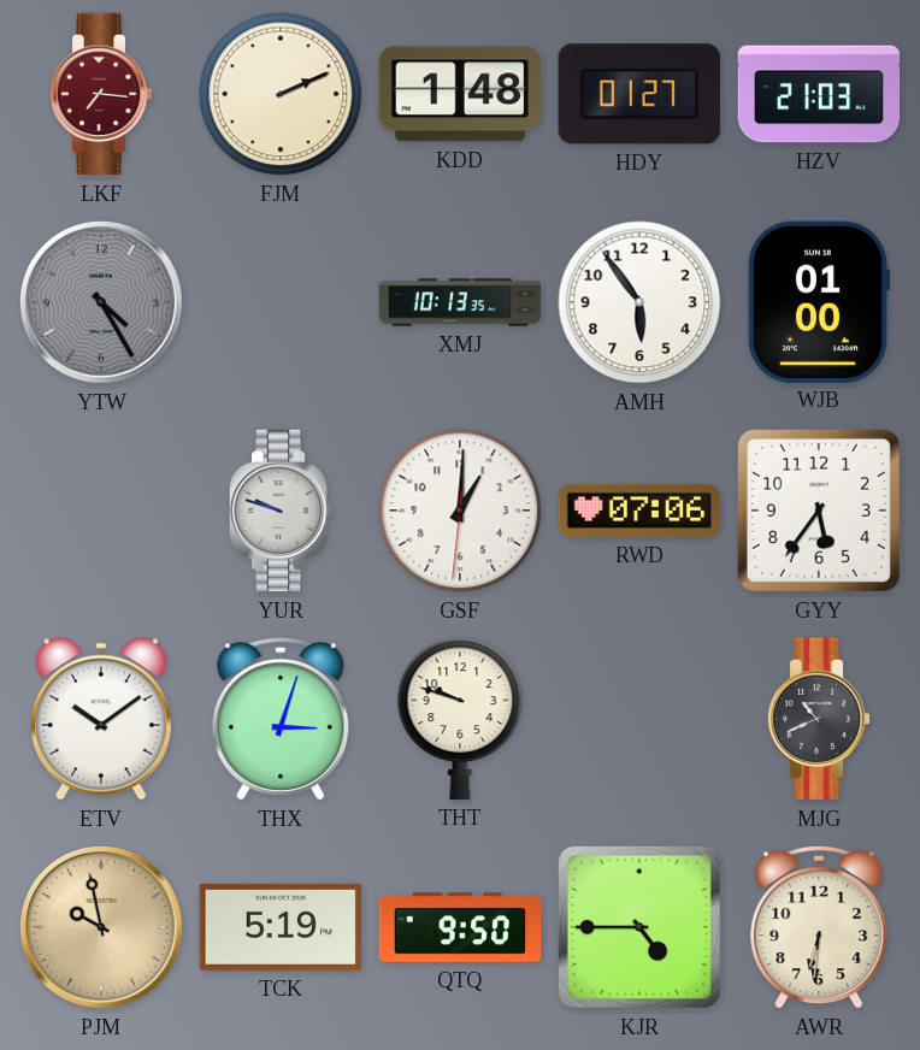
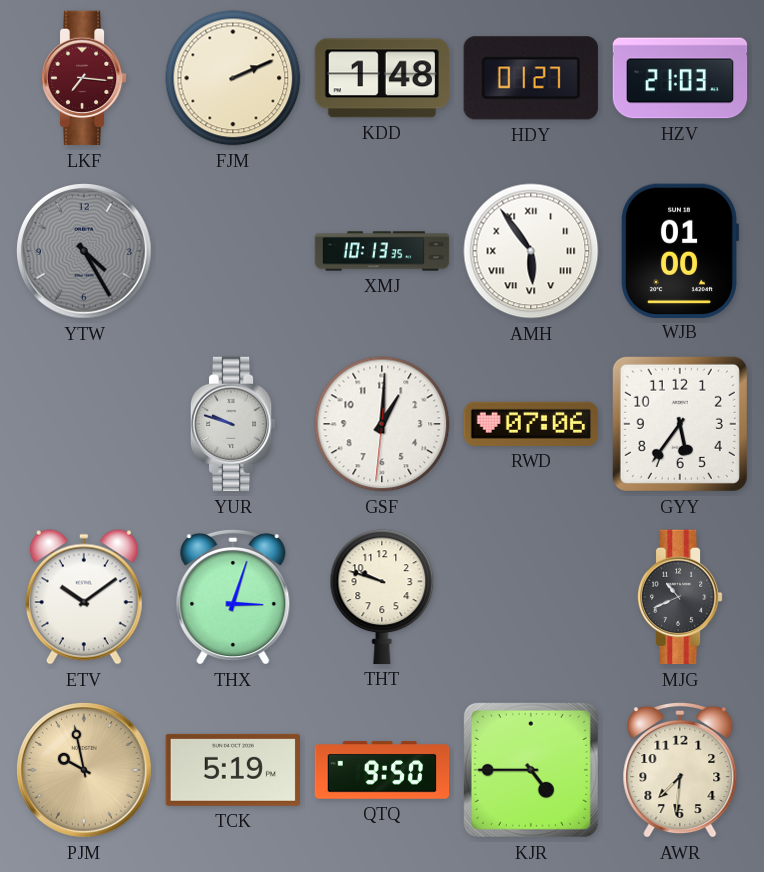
AMH numerals: Arabic -> Roman (531, 251)
AWR: 6:31 -> 7:31 (680, 770)
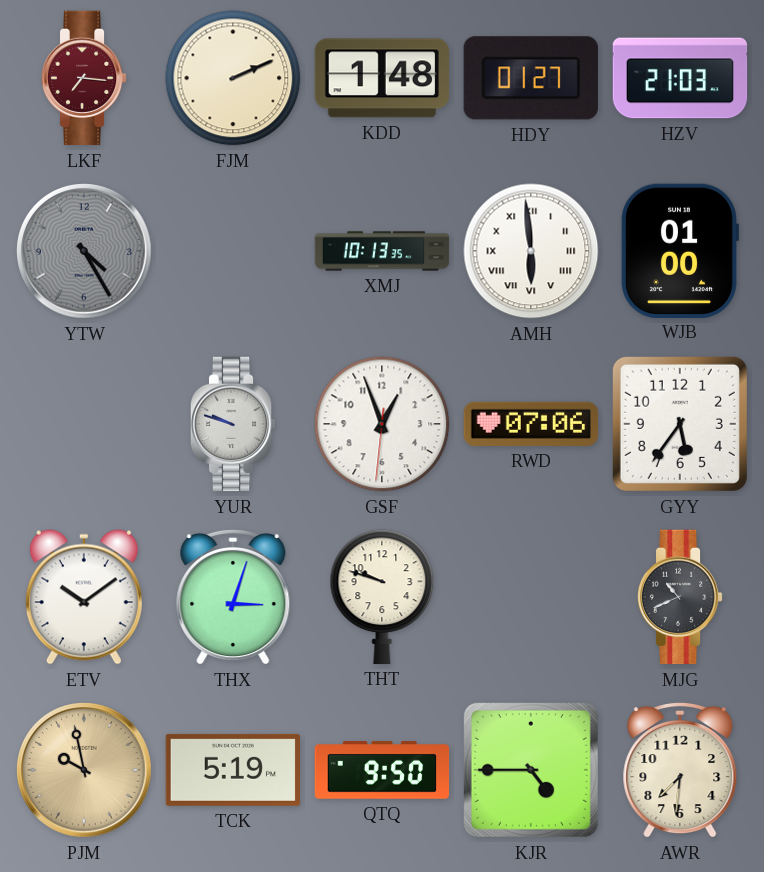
AMH: 5:54 -> 5:59 (531, 251)
GSF: 1:00 -> 12:56 (382, 424)
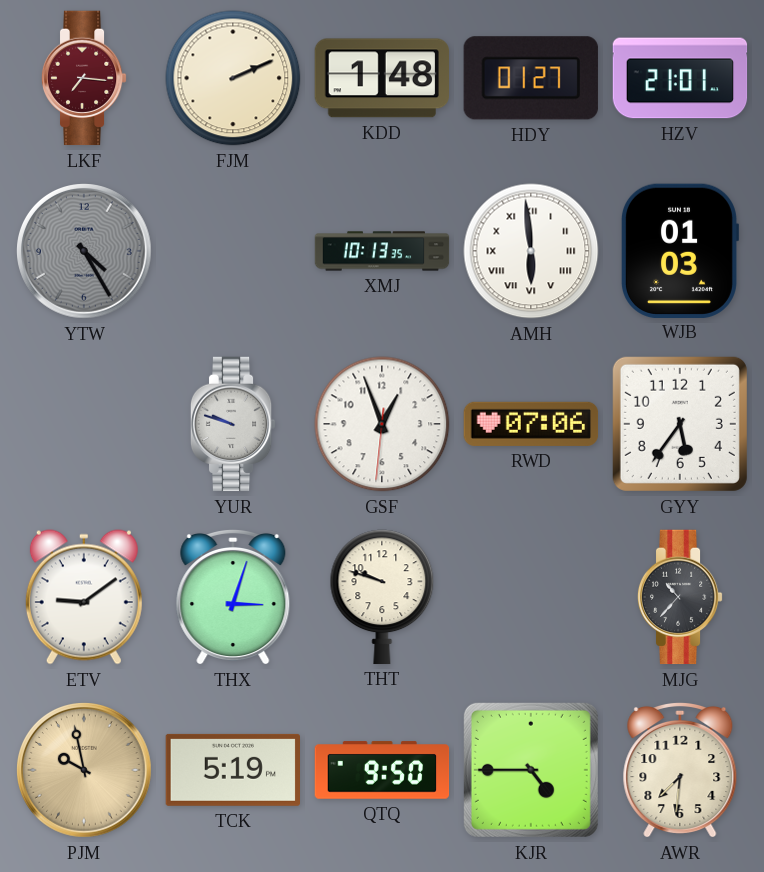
HZV: 21:03 -> 21:01 (680, 78)
WJB: 01:00 -> 01:03 (679, 250)
ETV: 10:09 -> 9:09 (84, 597)
MJG: 10:41 -> 10:37 (680, 597)
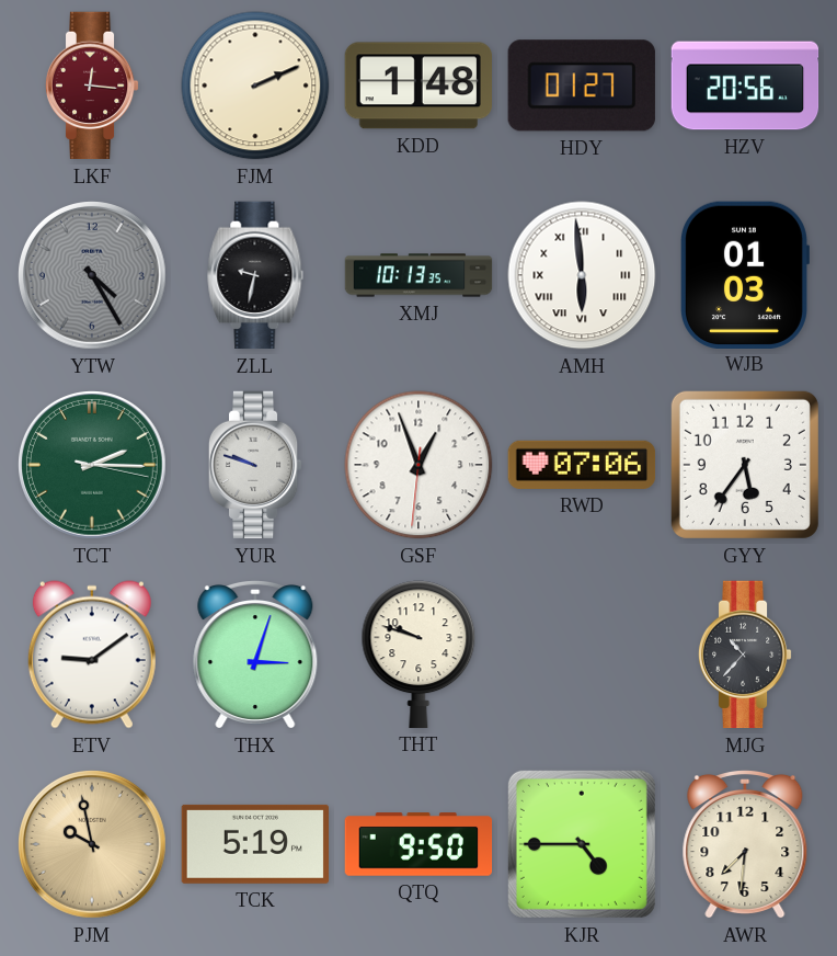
LKF: 7:16 -> 12:16 (92, 86)
HZV: 21:01 -> 20:56 (745, 86)
ZLL: none -> 9:32 (255, 275)
TCT: none -> 2:15 (93, 466)
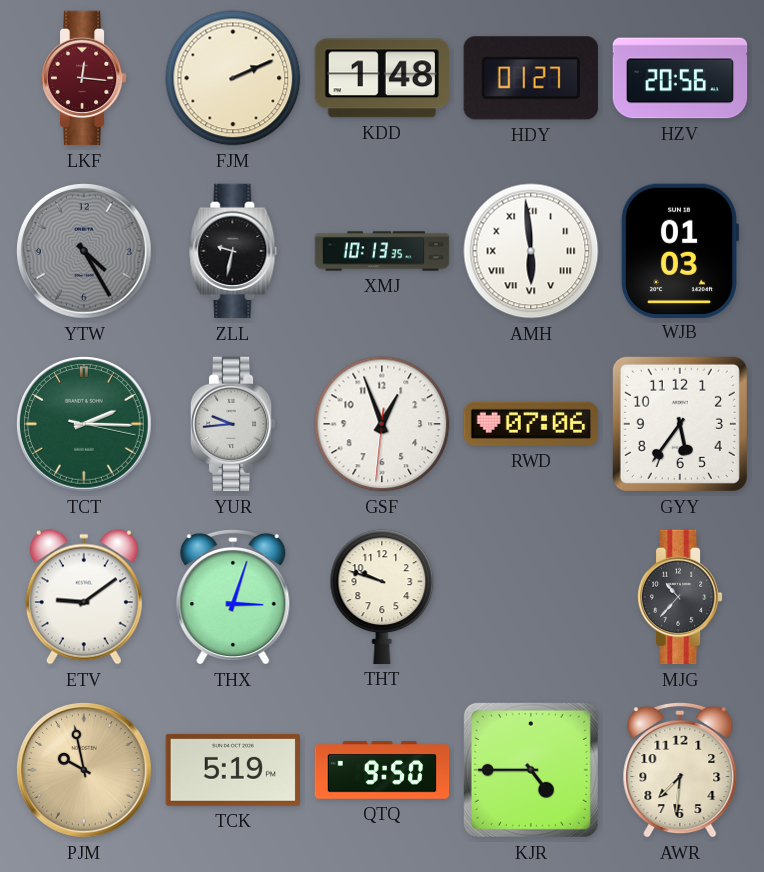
YUR: 9:48 -> 9:44 (233, 424)
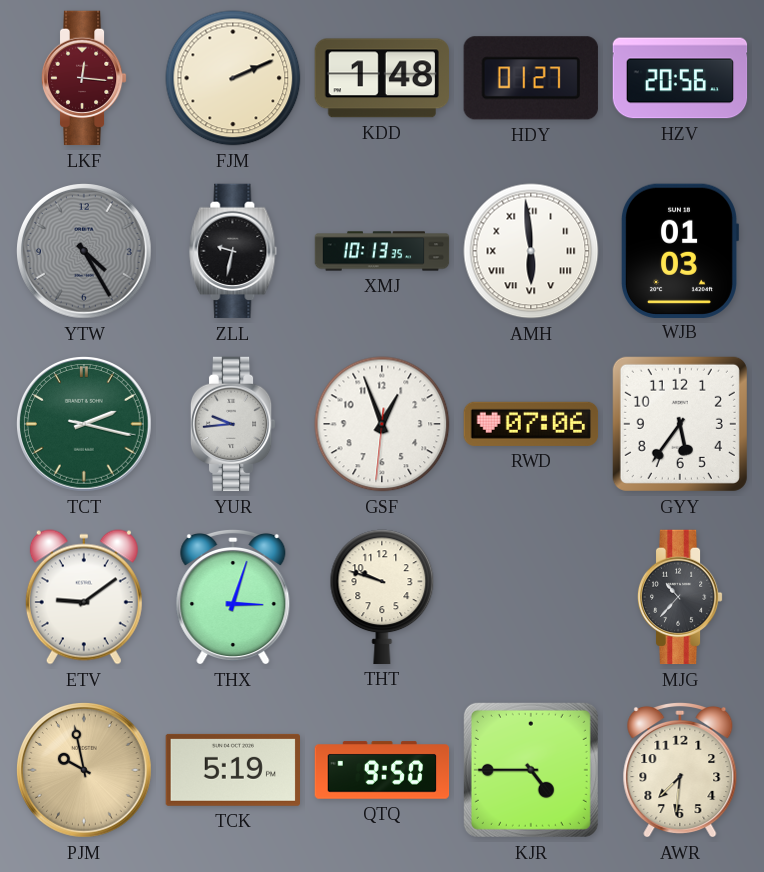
TCT: 2:15 -> 2:17 (85, 425)
